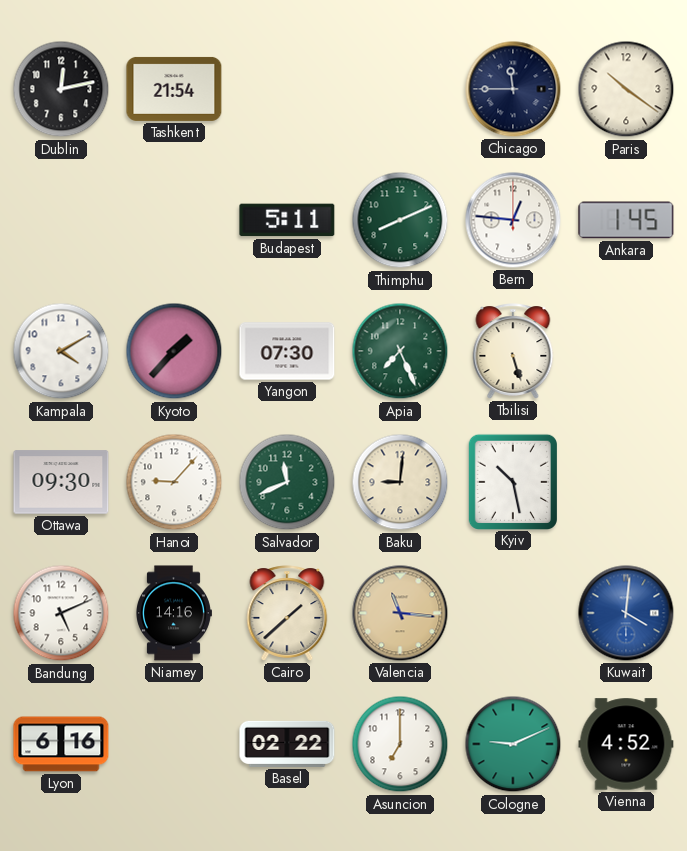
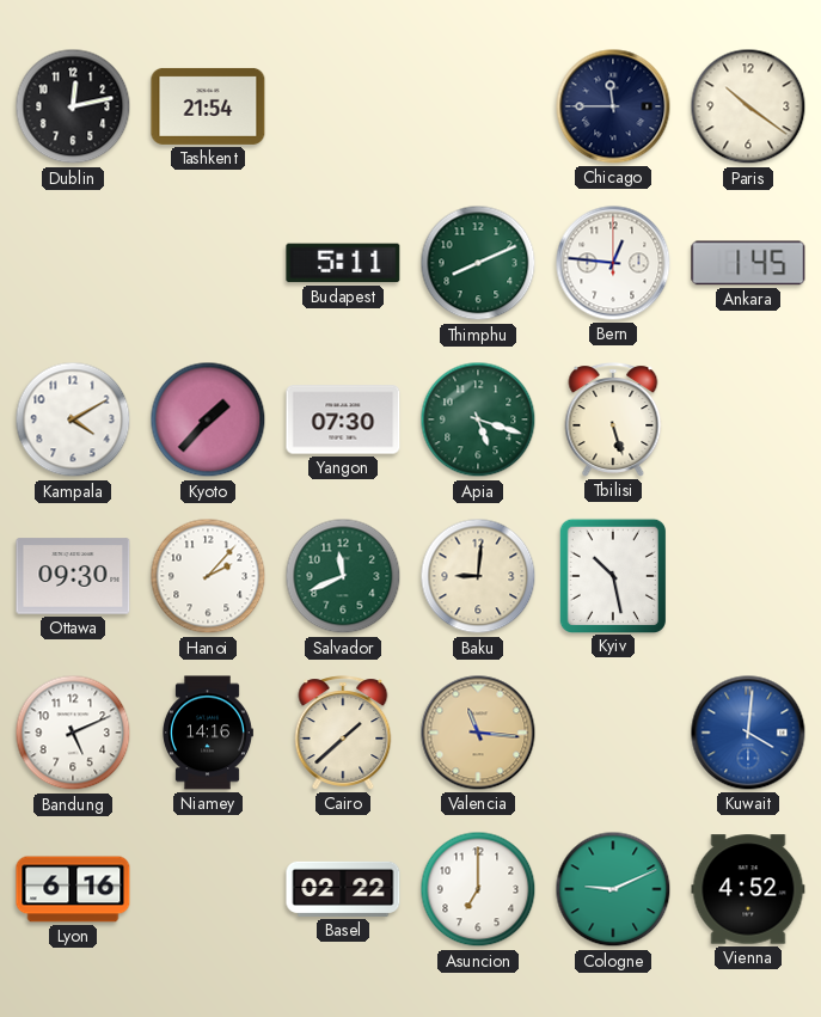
Apia: 7:26 -> 5:18 (478, 419)
Hanoi: 9:07 -> 2:07 (208, 576)
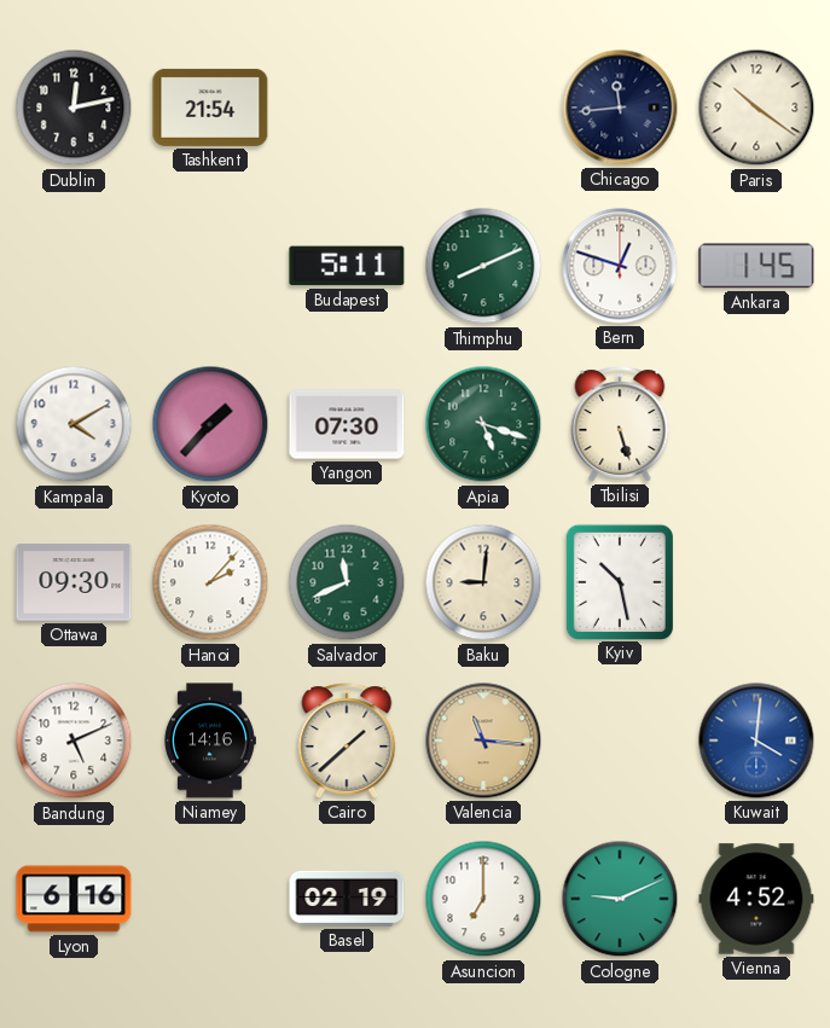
Chicago: 11:45 -> 11:44 (620, 108)
Bern: 12:46 -> 12:48 (620, 266)
Basel: 02:22 -> 02:19 (347, 899)
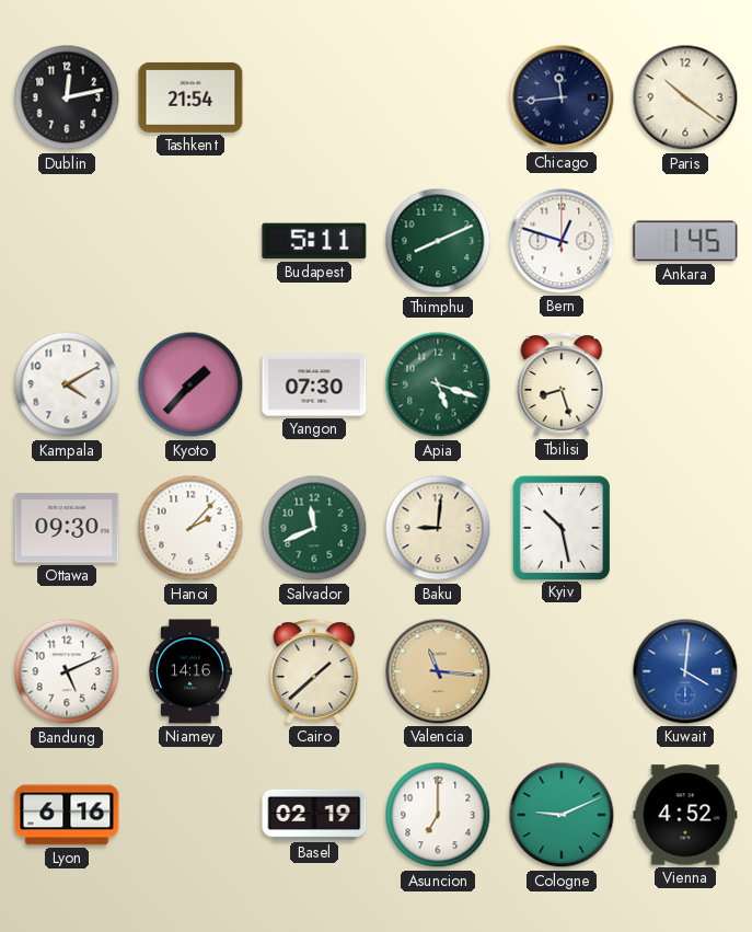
Tbilisi: 5:27 -> 8:27 (562, 384)
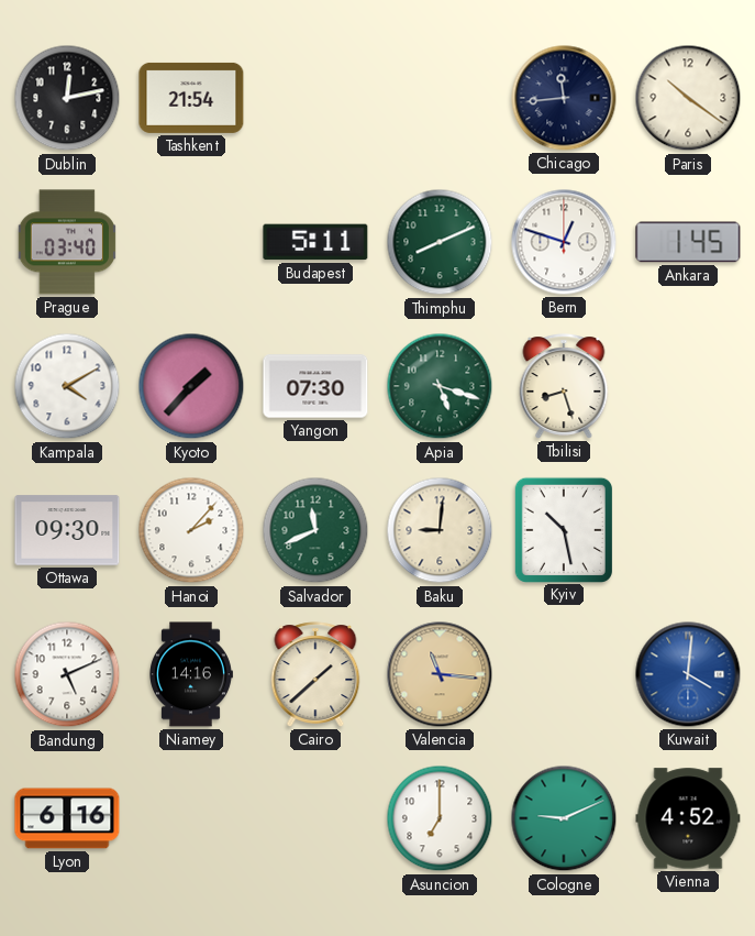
Prague: none -> 03:40 (67, 242)
Basel: 02:19 -> none (314, 815)
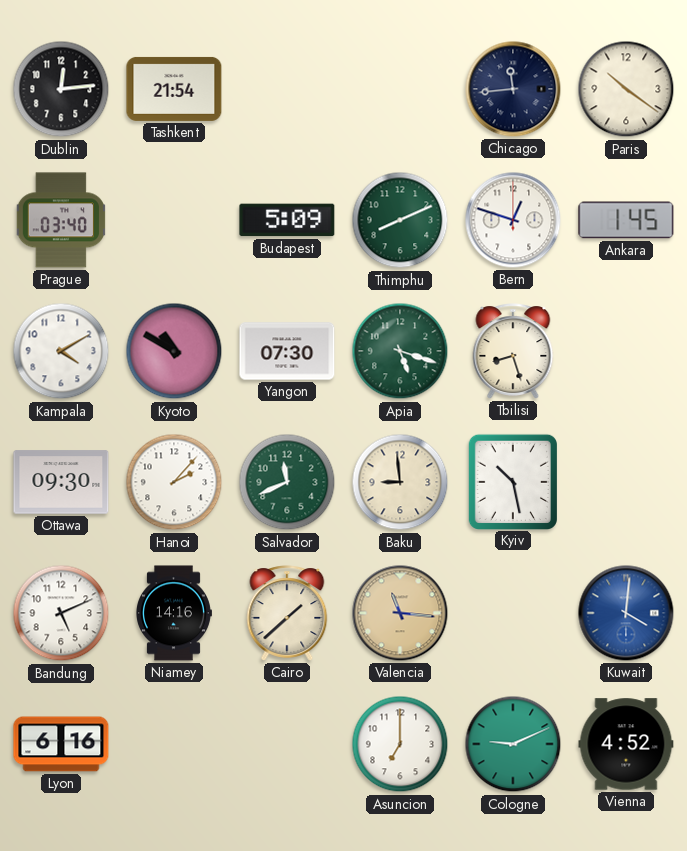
Dublin: 12:13 -> 12:14 (61, 89)
Budapest: 5:11 -> 5:09 (287, 220)
Kyoto: 1:37 -> 10:50 (174, 351)
Baku: 9:01 -> 8:59 (400, 482)
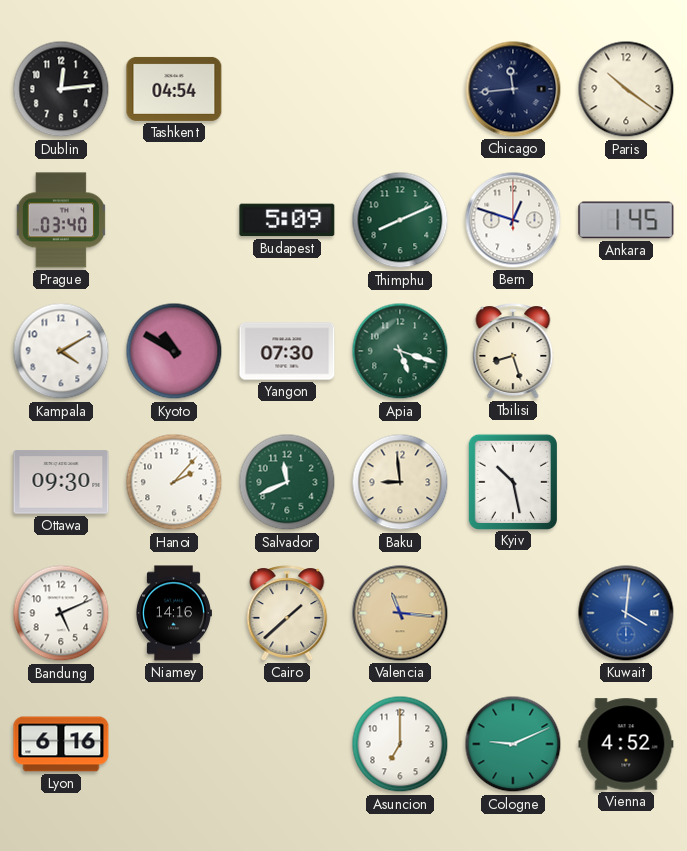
Tashkent: 21:54 -> 04:54 (174, 89)
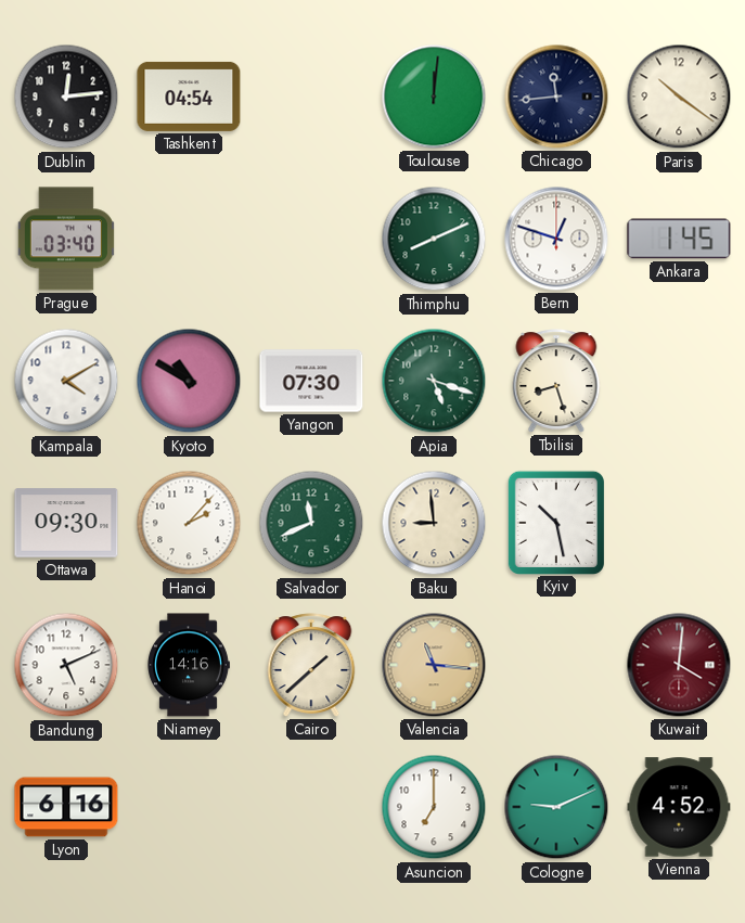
Toulouse: none -> 12:01 (434, 97)
Budapest: 5:09 -> none (287, 220)
Kuwait dial: blue -> burgundy (679, 665)
